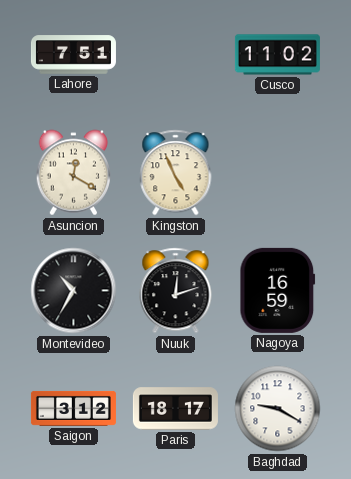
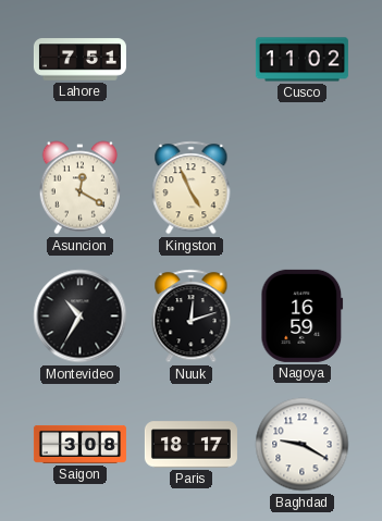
Saigon: 3:12 -> 3:08 (79, 444)
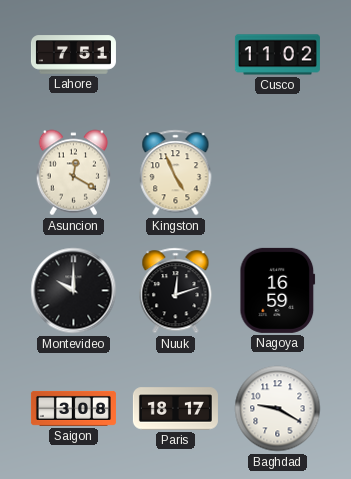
Montevideo: 10:35 -> 10:00 (74, 291)
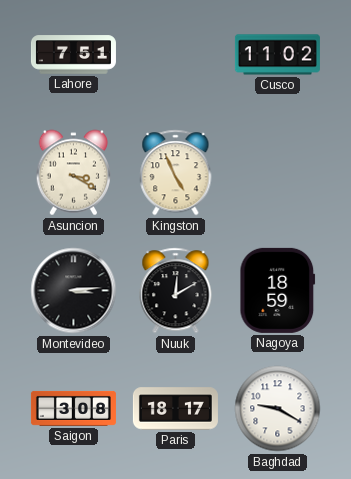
Asuncion: 12:20 -> 3:20 (73, 173)
Montevideo: 10:00 -> 3:14 (74, 291)
Nuuk: 12:12 -> 12:10 (176, 291)
Nagoya: 16:59 -> 18:59 (278, 290)
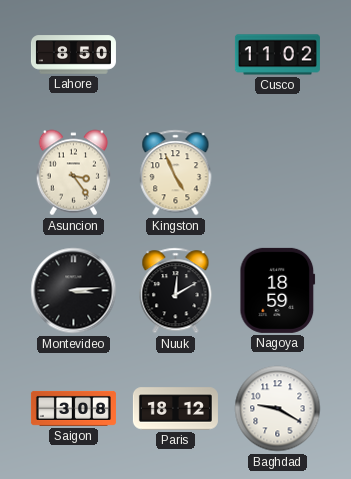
Lahore: 7:51 -> 8:50 (73, 55)
Asuncion: 3:20 -> 3:24 (73, 173)
Paris: 18:17 -> 18:12 (175, 409)
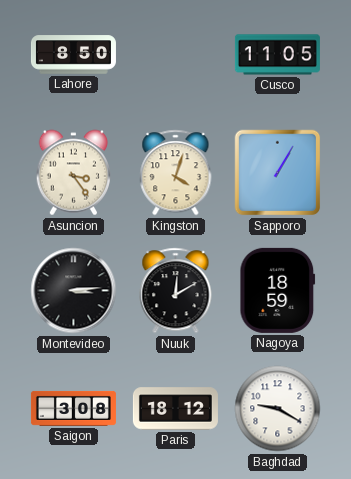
Cusco: 11:02 -> 11:05 (277, 55)
Kingston: 4:56 -> 4:03 (176, 173)
Sapporo: none -> 1:05 (278, 173)
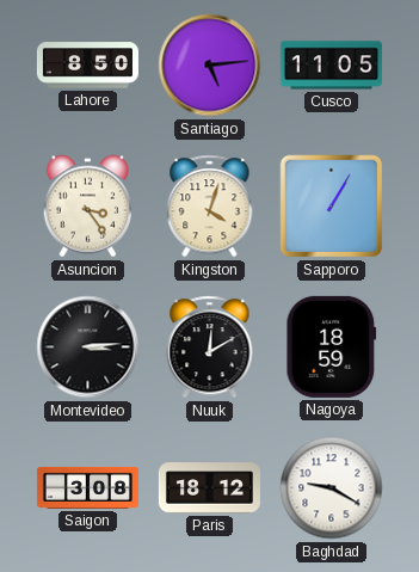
Santiago: none -> 5:14 (210, 66)
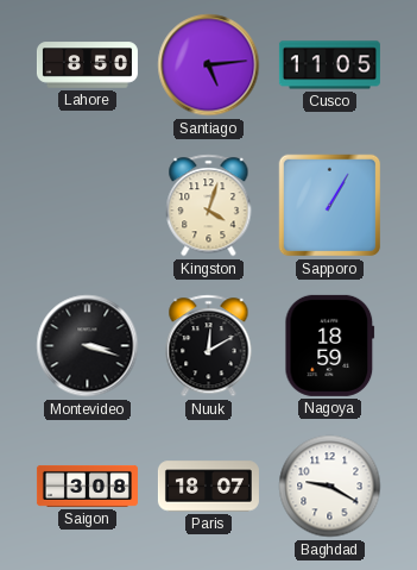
Asuncion: 3:24 -> none (87, 207)
Montevideo: 3:14 -> 3:18 (88, 346)
Paris: 18:12 -> 18:07 (208, 487)
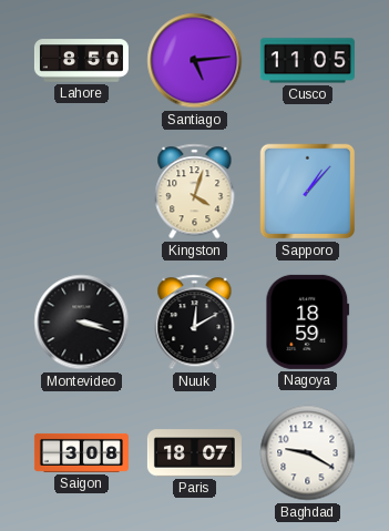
Sapporo: 1:05 -> 1:07 (308, 192)
